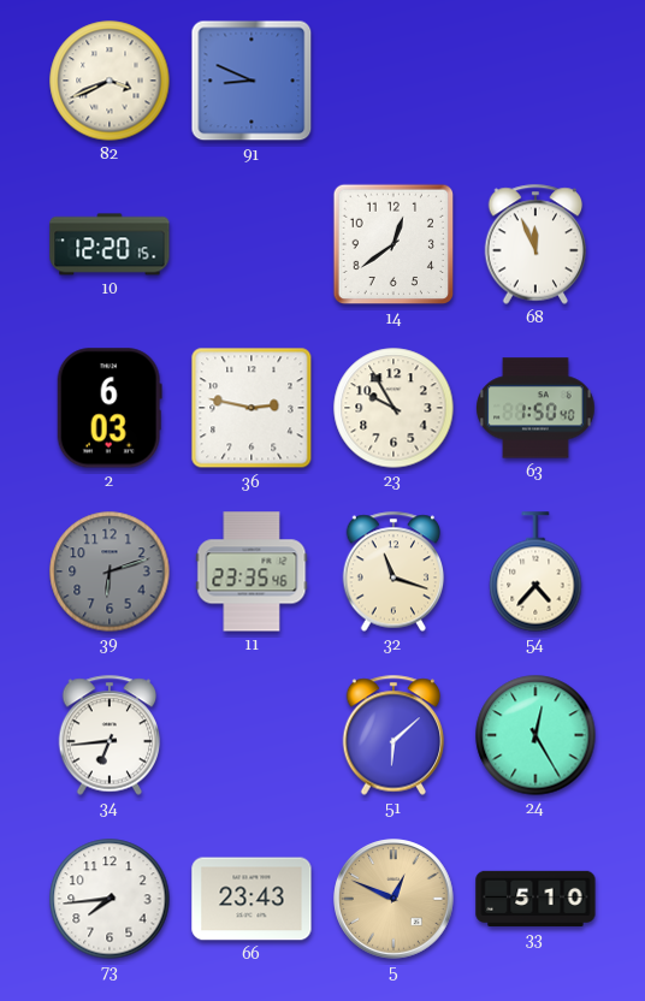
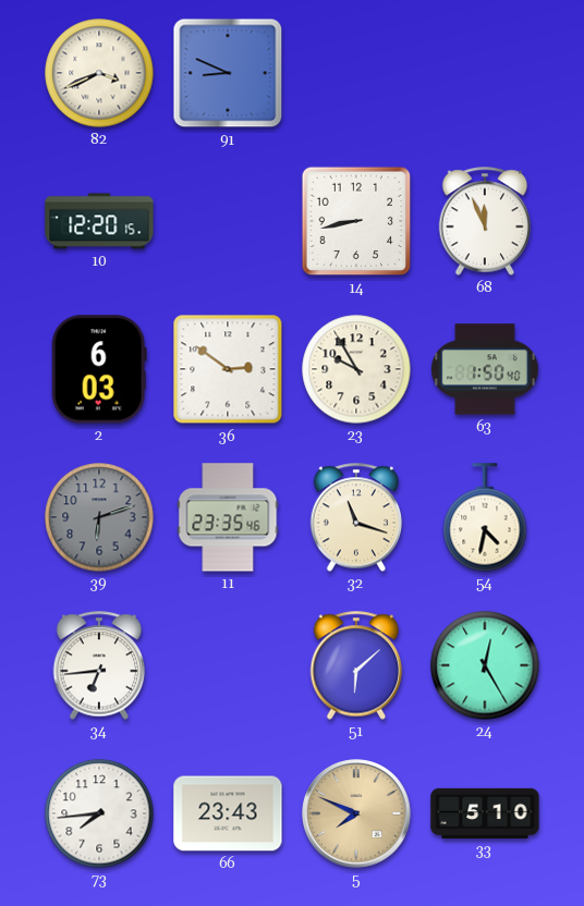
14: 12:39 -> 8:43 (356, 221)
36: 2:47 -> 2:51 (228, 369)
54: 4:37 -> 4:32 (485, 517)
5: 12:49 -> 7:49 (356, 813)
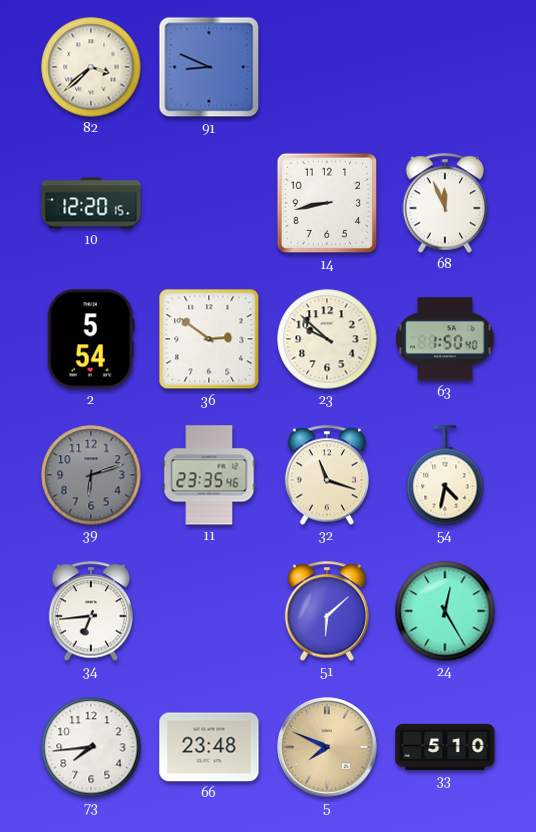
82: 3:41 -> 3:38 (91, 67)
2: 6:03 -> 5:54 (91, 339)
23: 9:55 -> 9:52 (327, 339)
66: 23:43 -> 23:48 (209, 747)
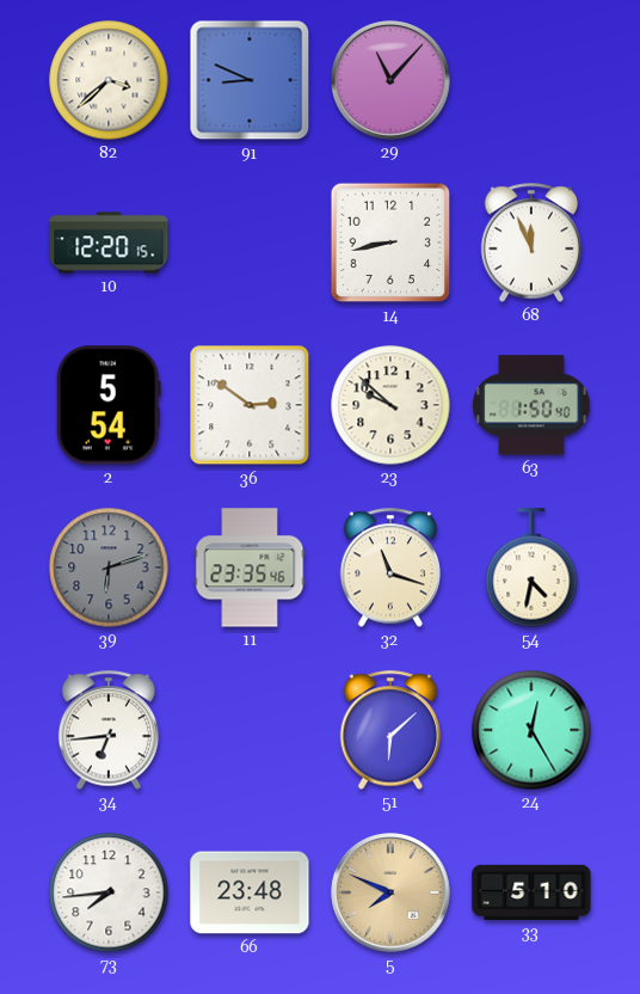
29: none -> 11:07 (390, 80)
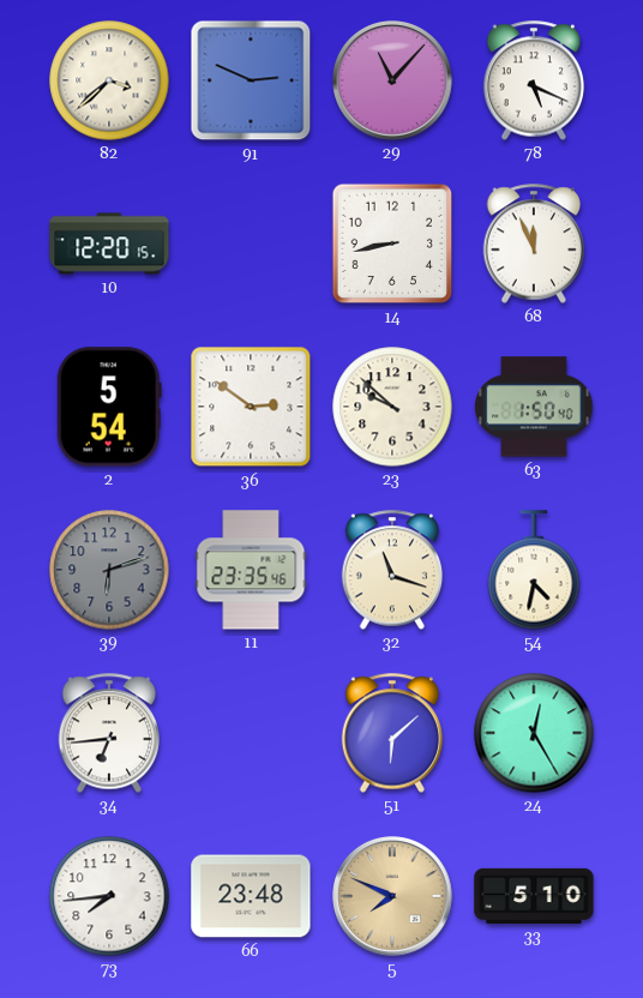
91: 8:49 -> 2:49 (251, 80)
78: none -> 5:19 (534, 80)
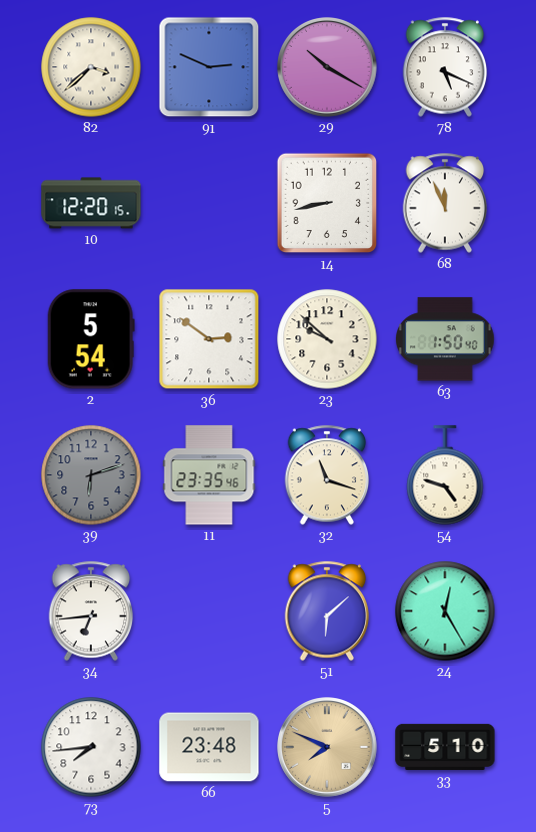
29: 11:07 -> 10:20 (327, 67)
54: 4:32 -> 4:48 (445, 475)
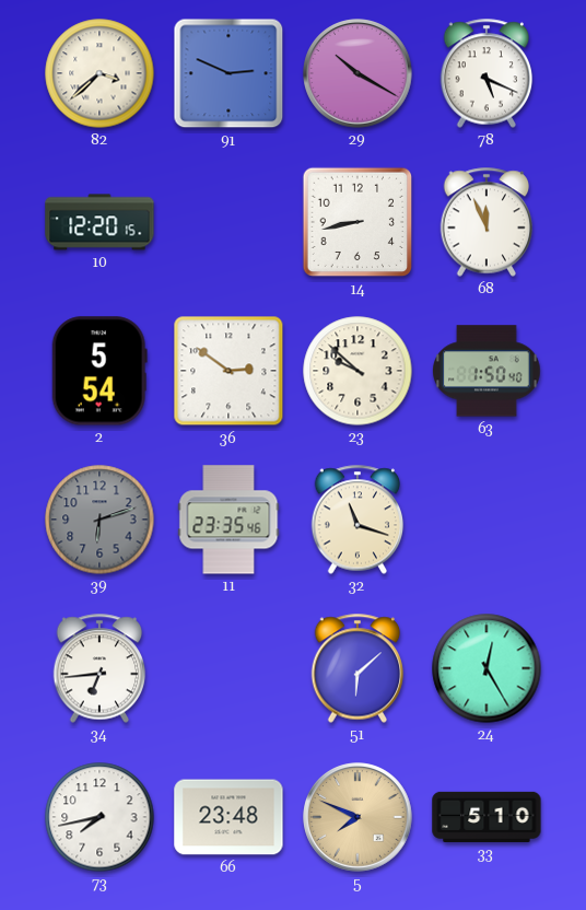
54: 4:48 -> none (445, 475)
73: 7:44 -> 7:43 (99, 817)
